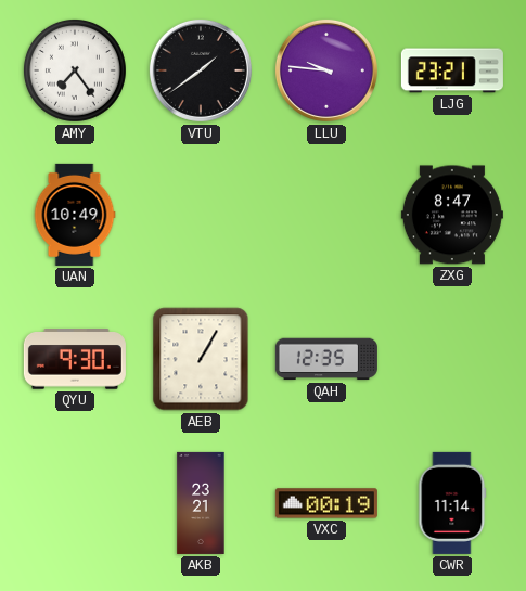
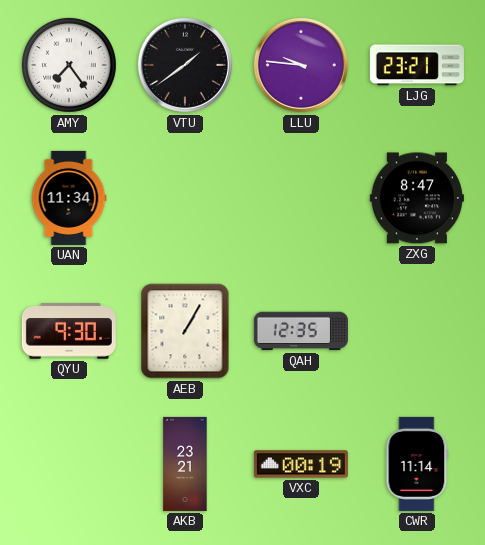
UAN: 10:49 -> 11:34 (69, 198)
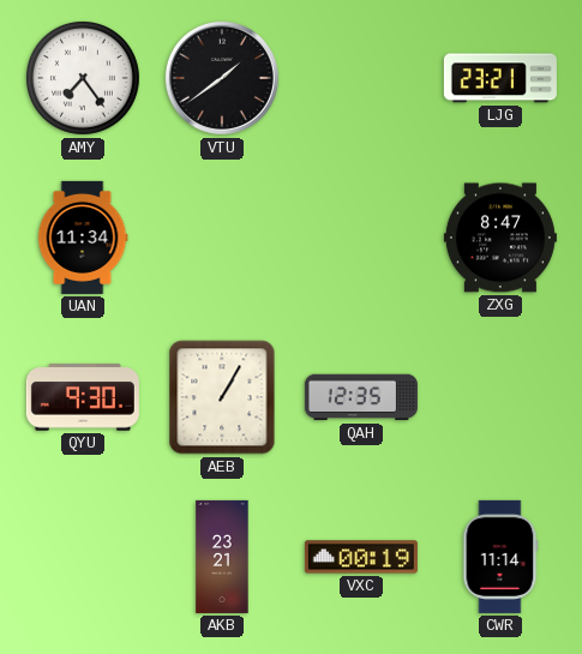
LLU: 9:46 -> none (301, 65)
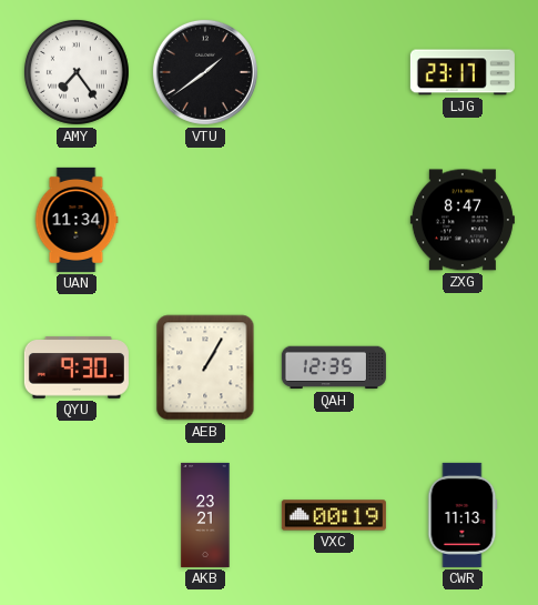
LJG: 23:21 -> 23:17 (463, 72)
CWR: 11:14 -> 11:13 (463, 515)
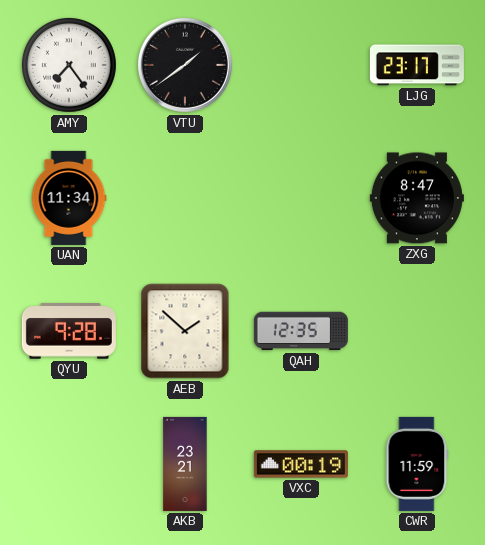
QYU: 9:30 -> 9:28 (69, 331)
AEB: 1:05 -> 1:52 (185, 331)
CWR: 11:13 -> 11:59 (417, 464)
